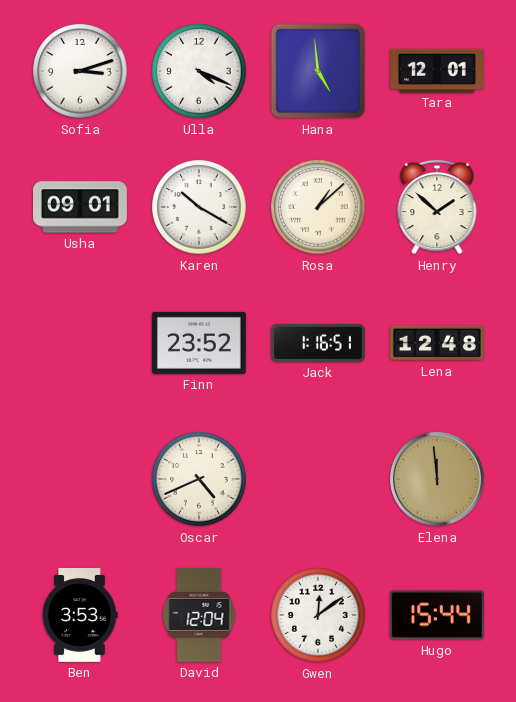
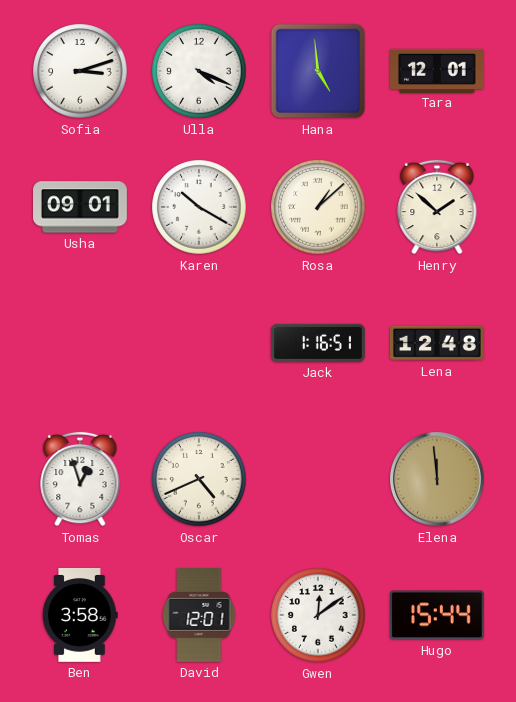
Finn: 23:52 -> none (199, 343)
Tomas: none -> 12:57 (80, 479)
Ben: 3:53 -> 3:58 (80, 616)
David: 12:04 -> 12:01 (199, 616)
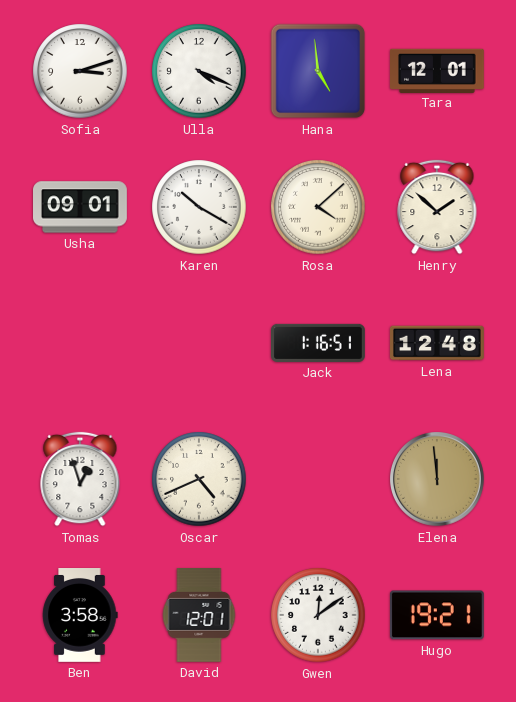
Rosa: 1:08 -> 4:08 (318, 207)
Hugo: 15:44 -> 19:21 (437, 615)
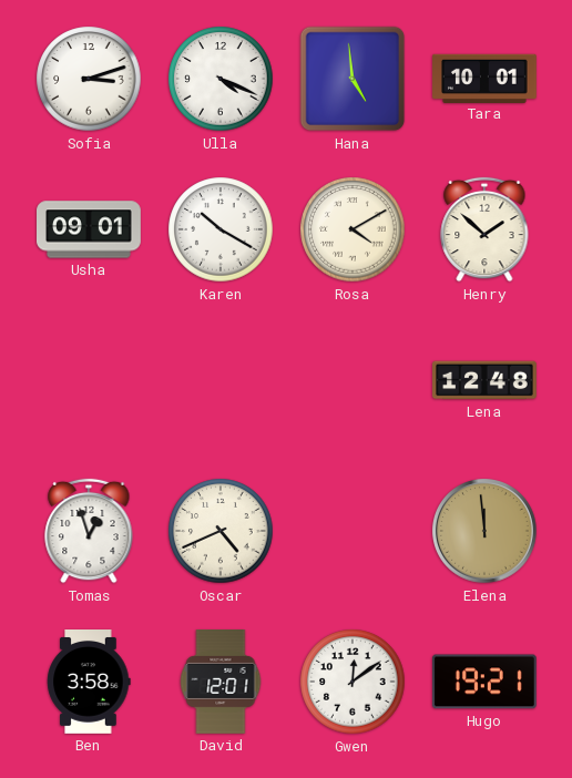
Tara: 12:01 -> 10:01 (486, 78)
Rosa: 4:08 -> 4:10 (353, 229)
Jack: 1:16 -> none (319, 343)
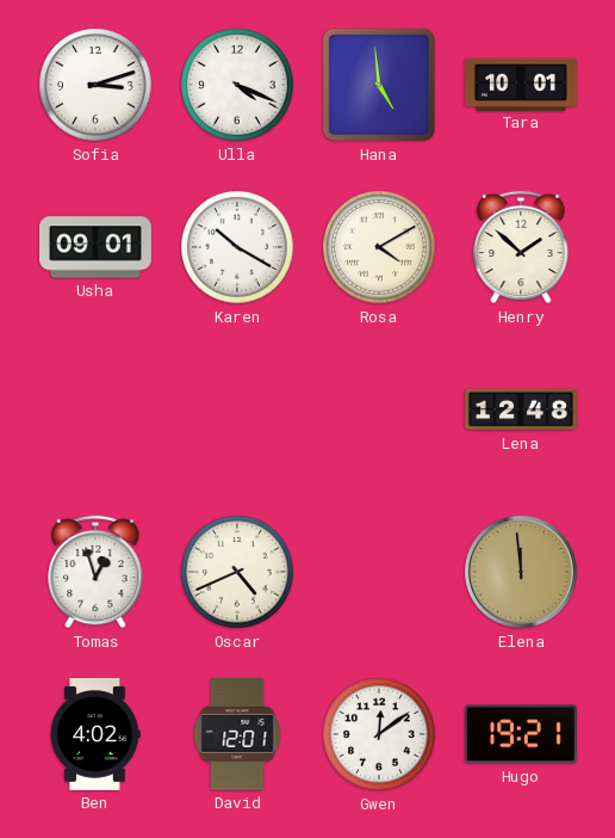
Ben: 3:58 -> 4:02 (95, 735)
